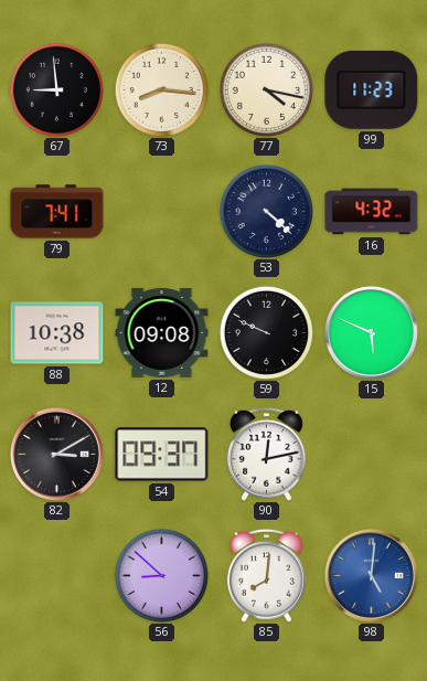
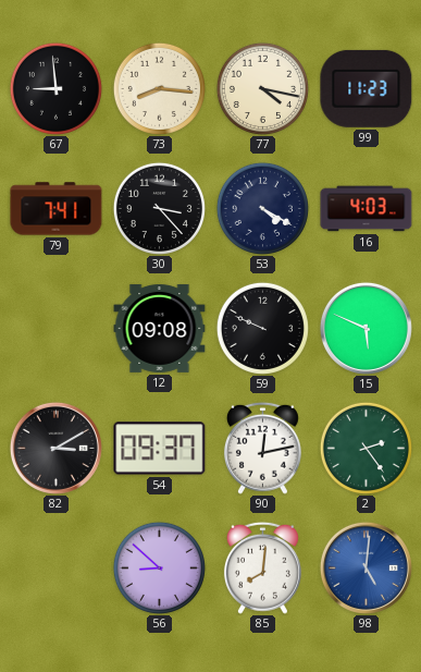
30: none -> 3:23 (159, 208)
53: 4:22 -> 4:20 (262, 208)
16: 4:32 -> 4:03 (367, 209)
88: 10:38 -> none (57, 333)
2: none -> 2:24 (366, 448)
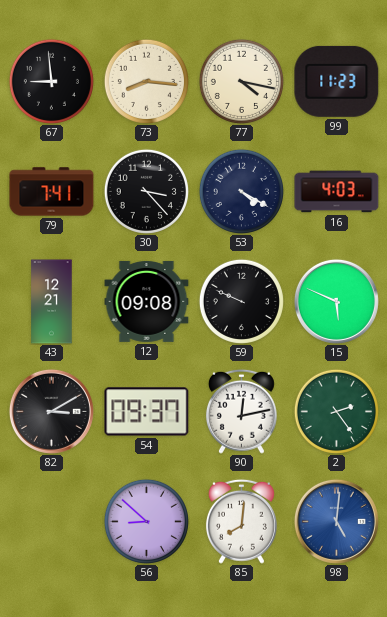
43: none -> 12:21 (52, 302)
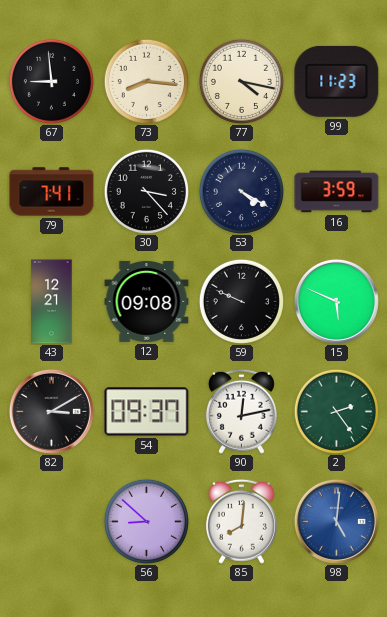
16: 4:03 -> 3:59 (337, 192)
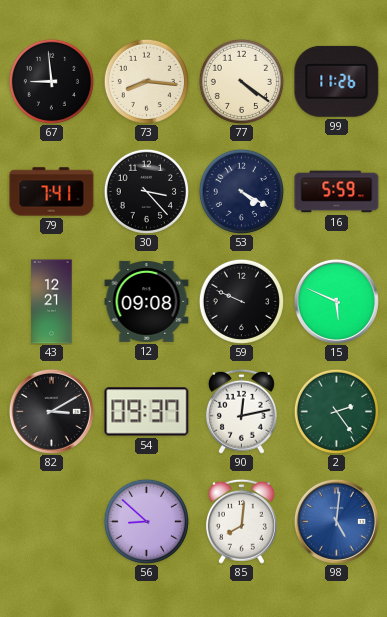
77: 4:17 -> 4:21 (241, 81)
99: 11:23 -> 11:26 (337, 81)
16: 3:59 -> 5:59 (337, 192)
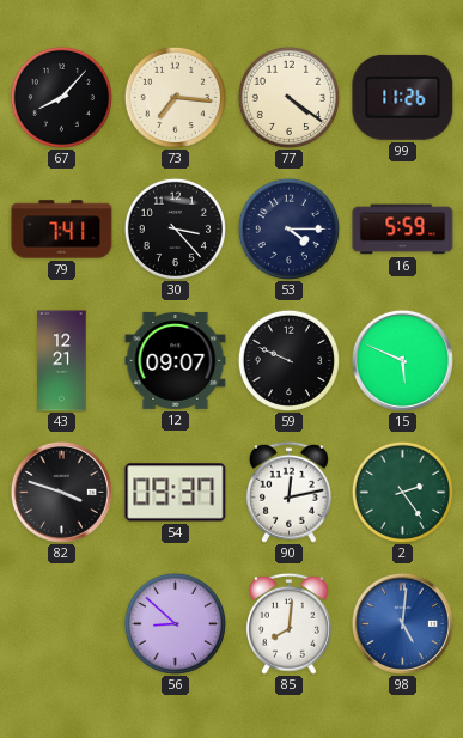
67: 8:59 -> 8:07 (61, 97)
73: 8:16 -> 7:16 (175, 97)
53: 4:20 -> 4:15 (288, 228)
12: 09:08 -> 09:07 (176, 360)
82: 3:10 -> 3:48 (61, 492)
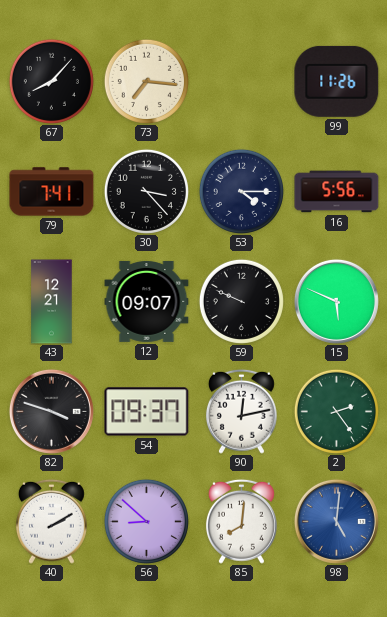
77: 4:21 -> none (288, 97)
16: 5:59 -> 5:56 (337, 192)
40: none -> 2:10 (51, 521)
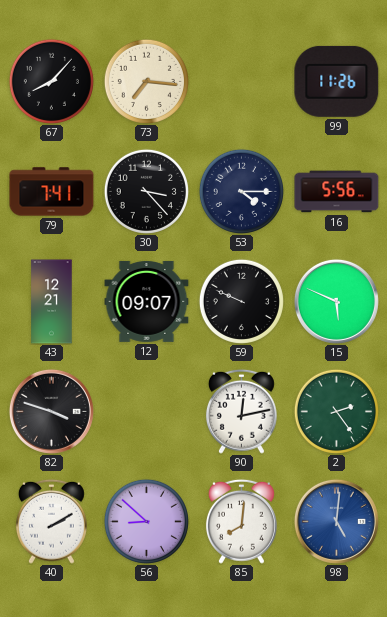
54: 09:37 -> none (147, 412)
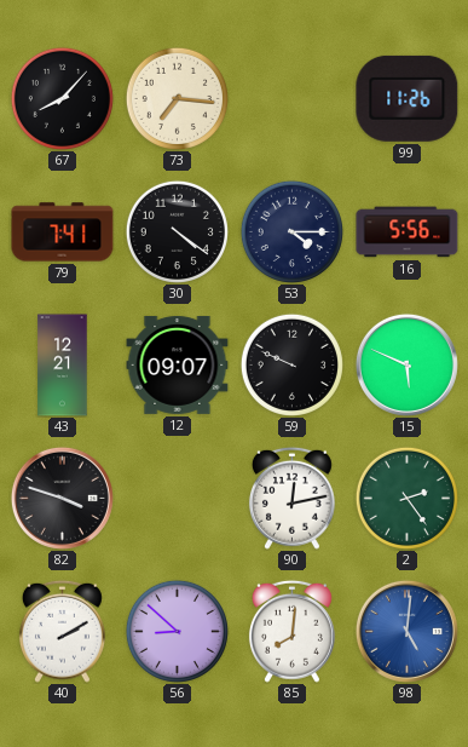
30: 3:23 -> 4:21 (177, 231)
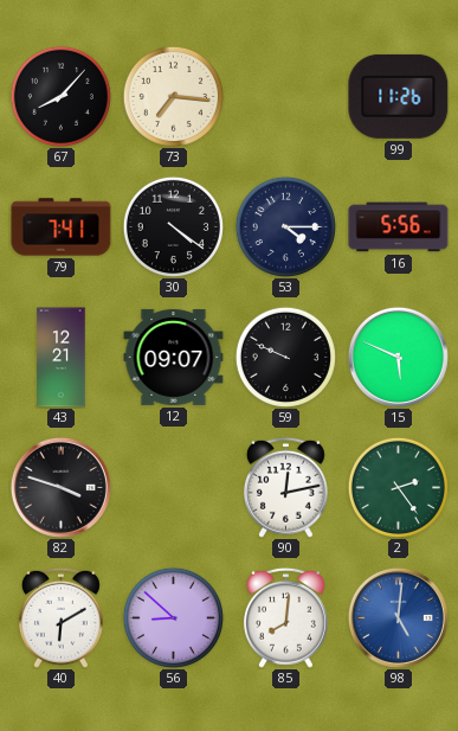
40: 2:10 -> 6:10 (60, 617)
